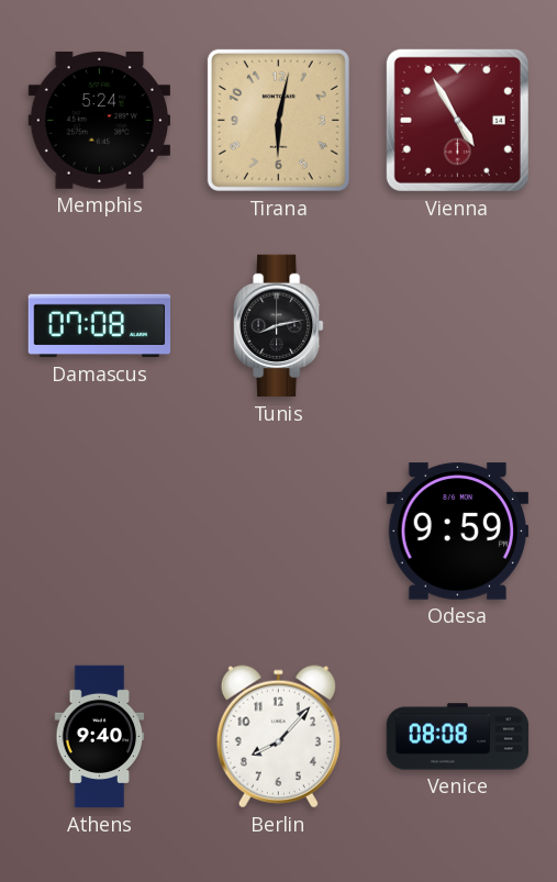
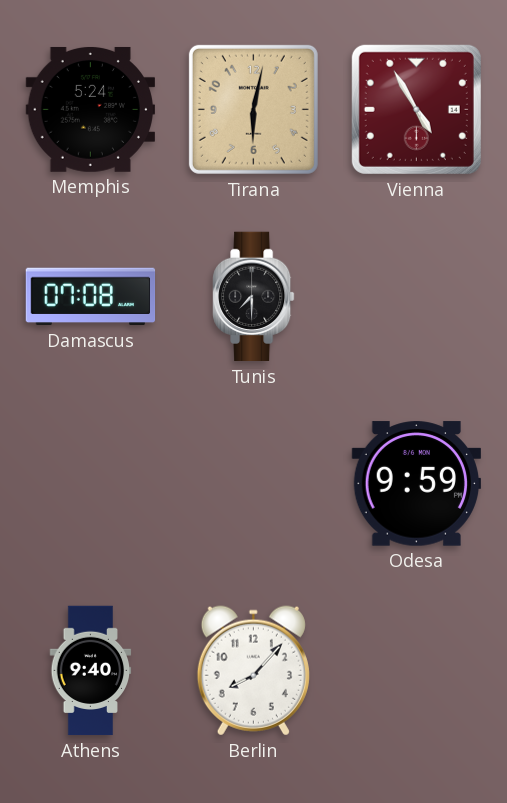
Tunis: 8:13 -> 7:30 (254, 297)
Venice: 08:08 -> none (458, 737)
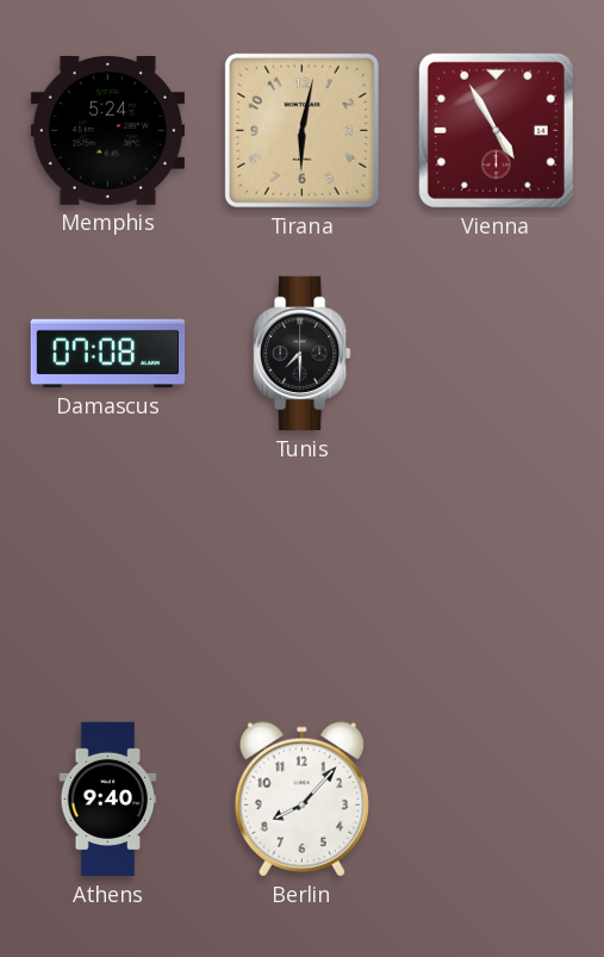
Odesa: 9:59 -> none (416, 484)
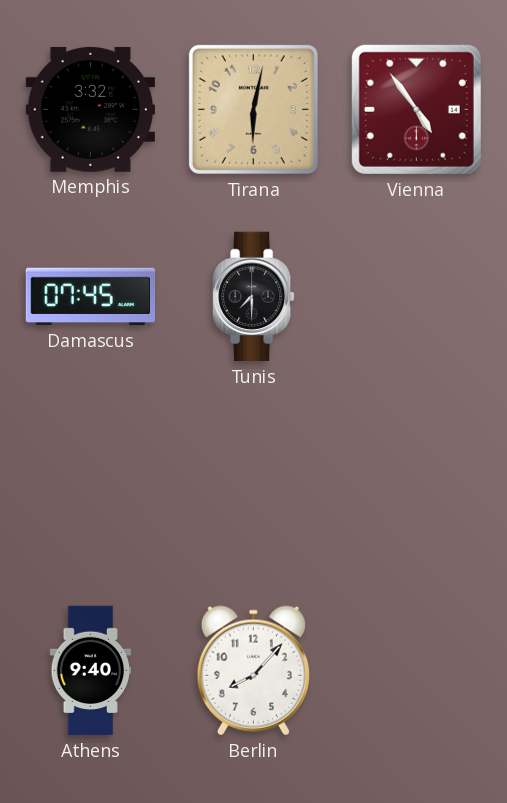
Memphis: 5:24 -> 3:32 (90, 109)
Vienna: 4:55 -> 4:54 (416, 109)
Damascus: 07:08 -> 07:45 (91, 297)
